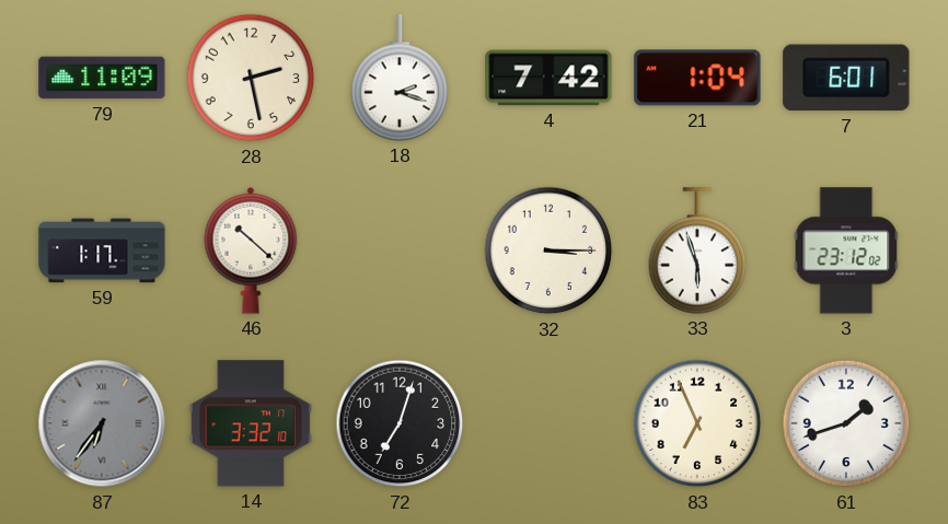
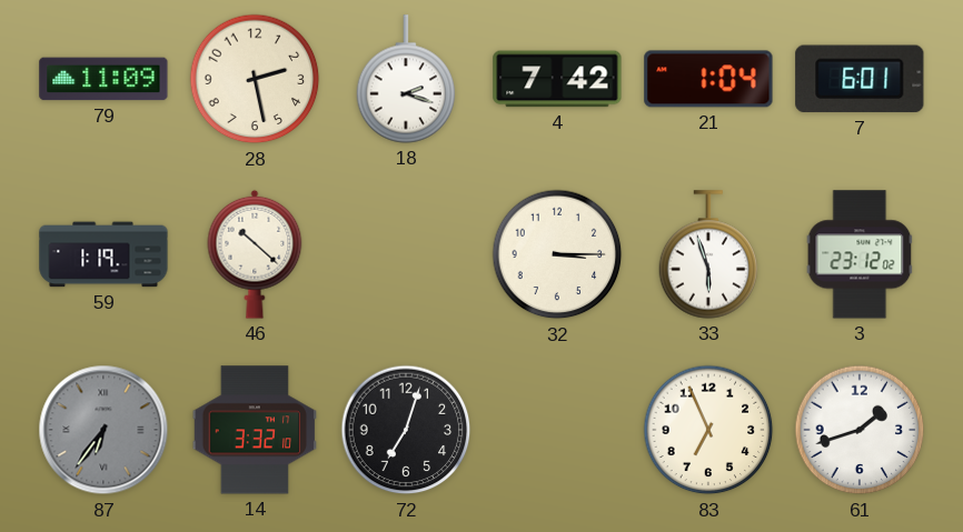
59: 1:17 -> 1:19 (103, 254)
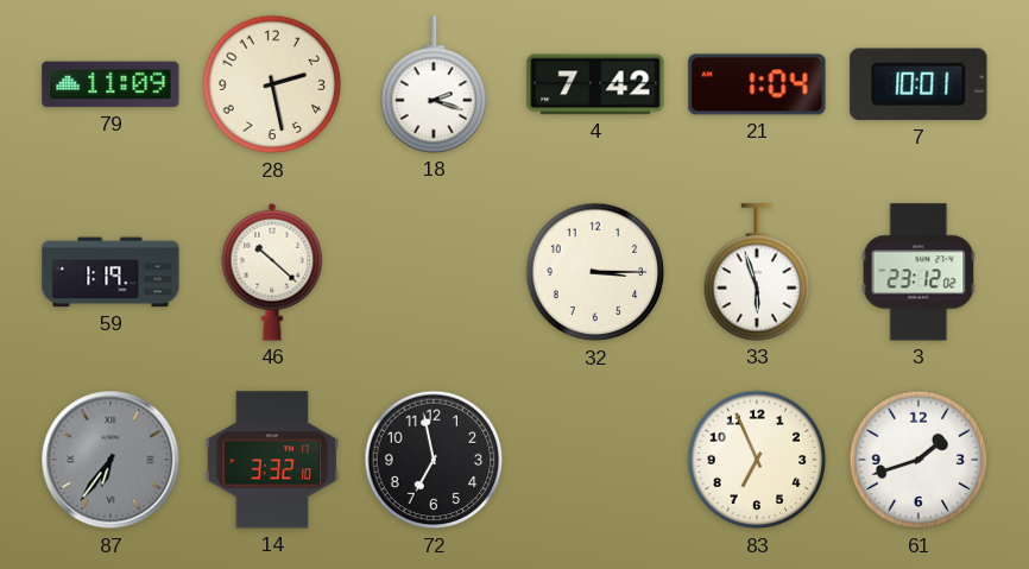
7: 6:01 -> 10:01 (918, 84)
72: 7:03 -> 6:58 (434, 460)
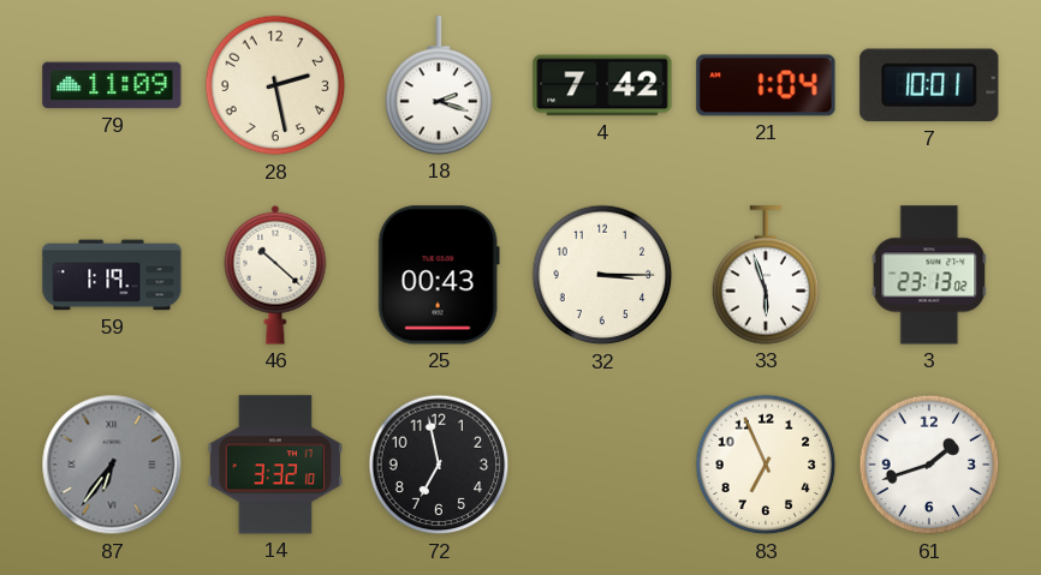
25: none -> 00:43 (439, 275)
3: 23:12 -> 23:13 (929, 275)
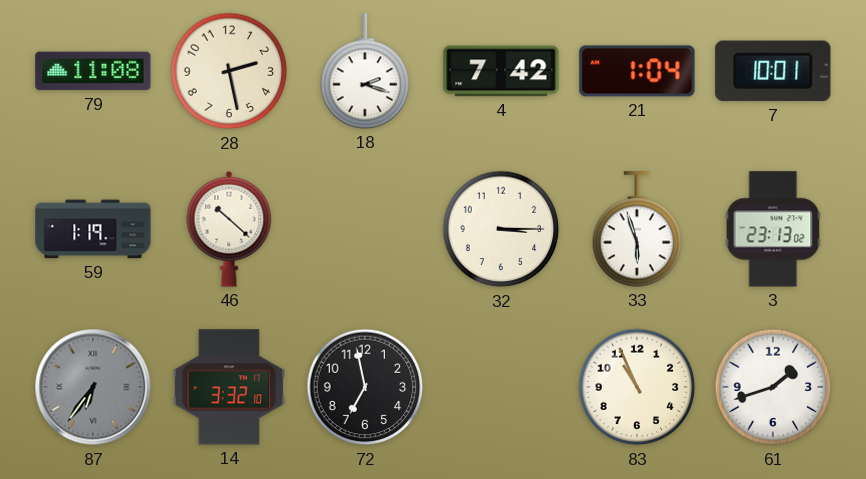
79: 11:09 -> 11:08 (93, 71)
25: 00:43 -> none (439, 275)
83: 6:56 -> 10:56 (637, 387)
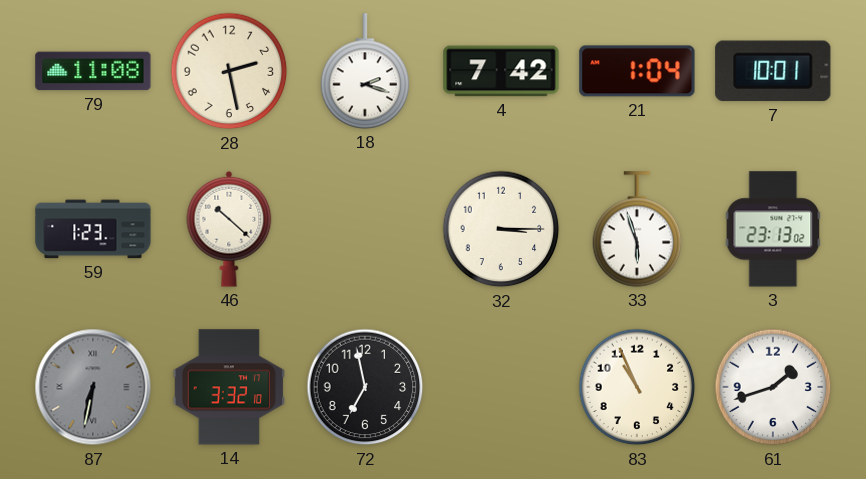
59: 1:19 -> 1:23 (93, 229)
87: 6:36 -> 6:32 (93, 387)
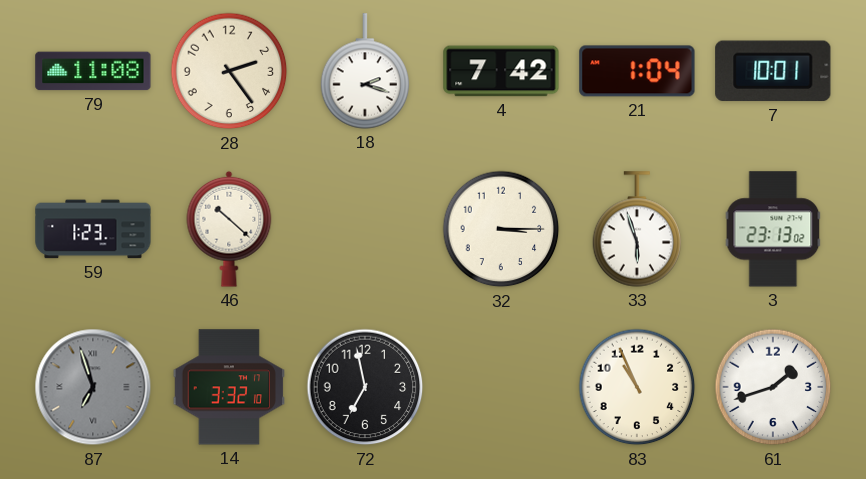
28: 2:28 -> 2:24 (229, 71)
87: 6:32 -> 6:57 (93, 387)
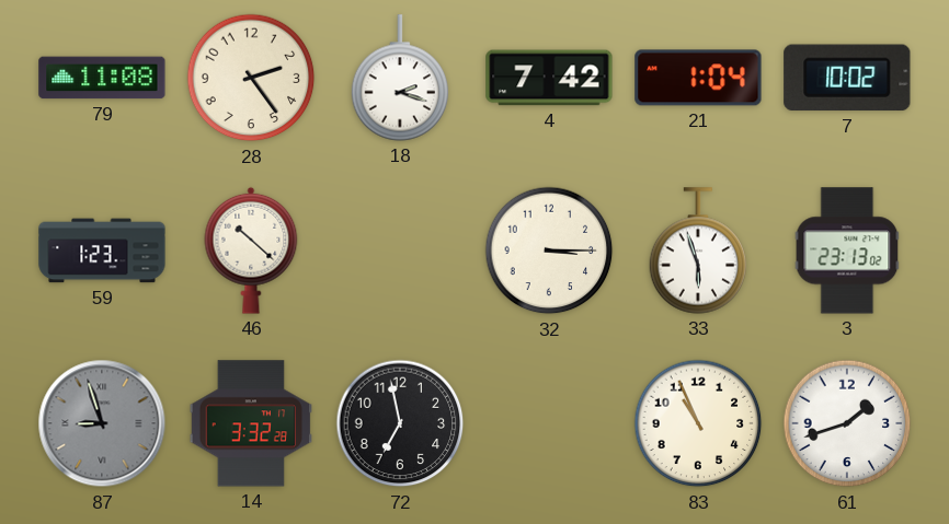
7: 10:01 -> 10:02 (847, 78)
87: 6:57 -> 8:57 (102, 423)
14: 3:32:10 -> 3:32:28 (250, 423)
